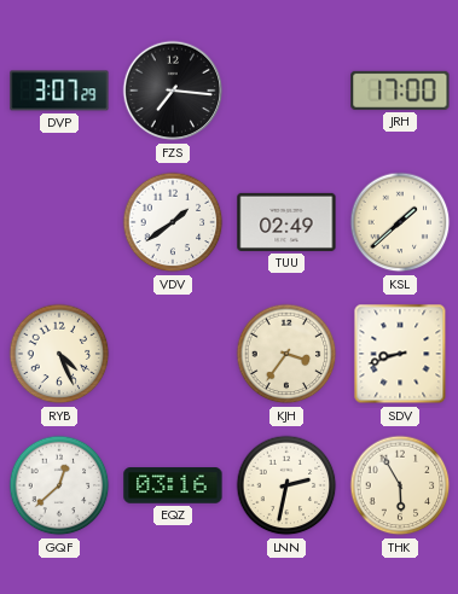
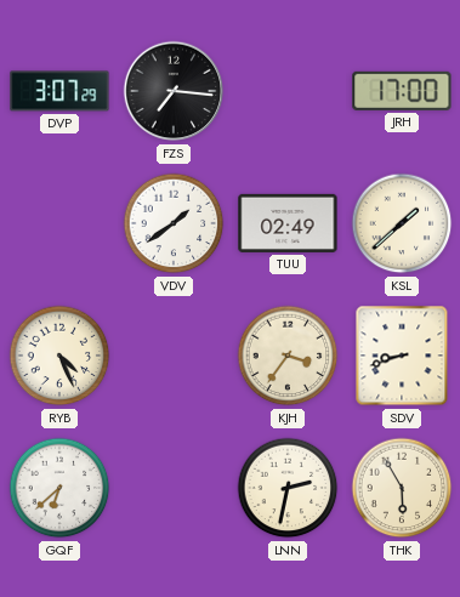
GQF: 12:38 -> 6:38 (59, 488)
EQZ: 03:16 -> none (173, 485)
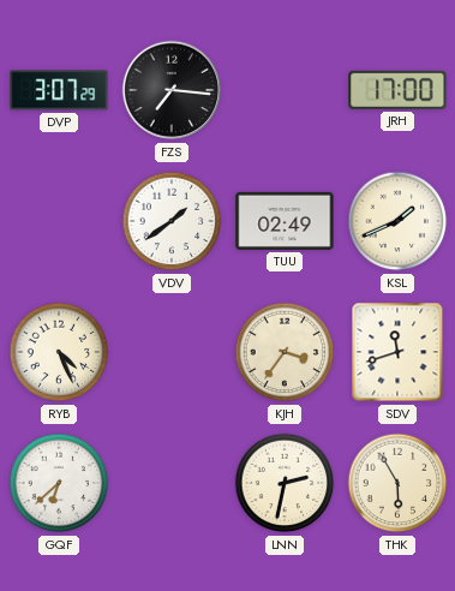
KSL: 1:38 -> 1:41 (397, 221)
SDV: 8:42 -> 11:42 (397, 352)
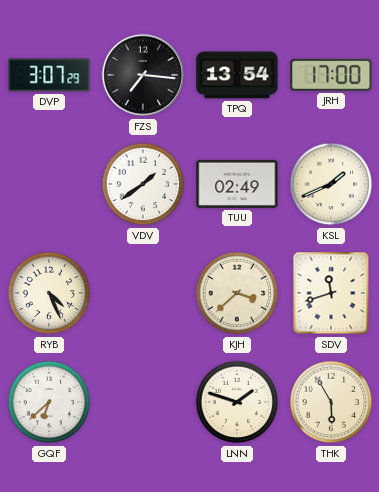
TPQ: none -> 13:54 (237, 75)
KJH: 3:36 -> 3:38 (237, 293)
LNN: 2:32 -> 1:48 (237, 402)
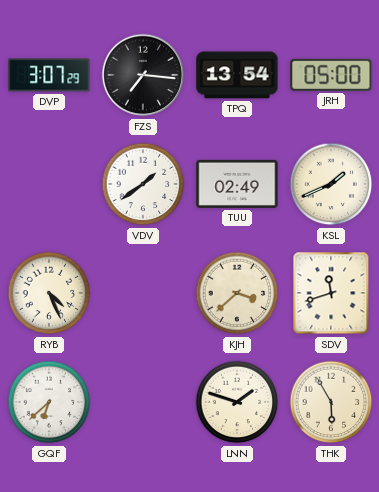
JRH: 17:00 -> 05:00 (331, 75)
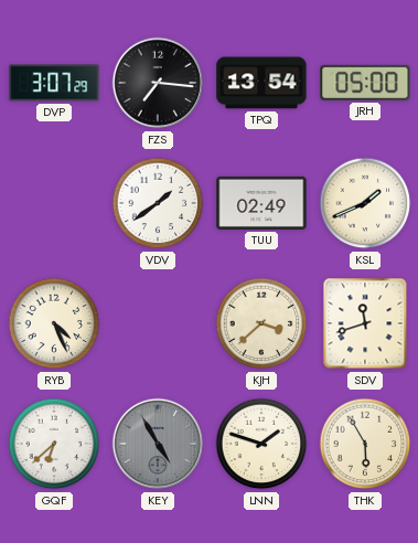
KEY: none -> 4:55 (158, 444)
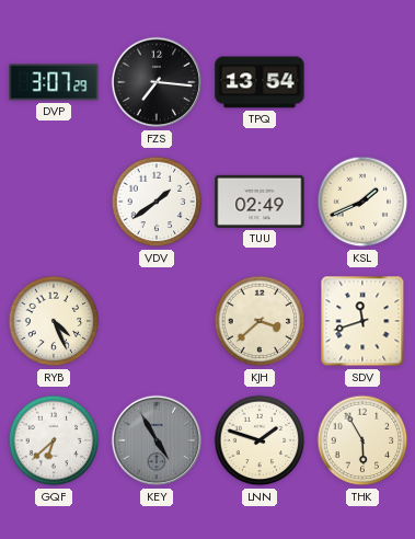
JRH: 05:00 -> none (365, 83)
